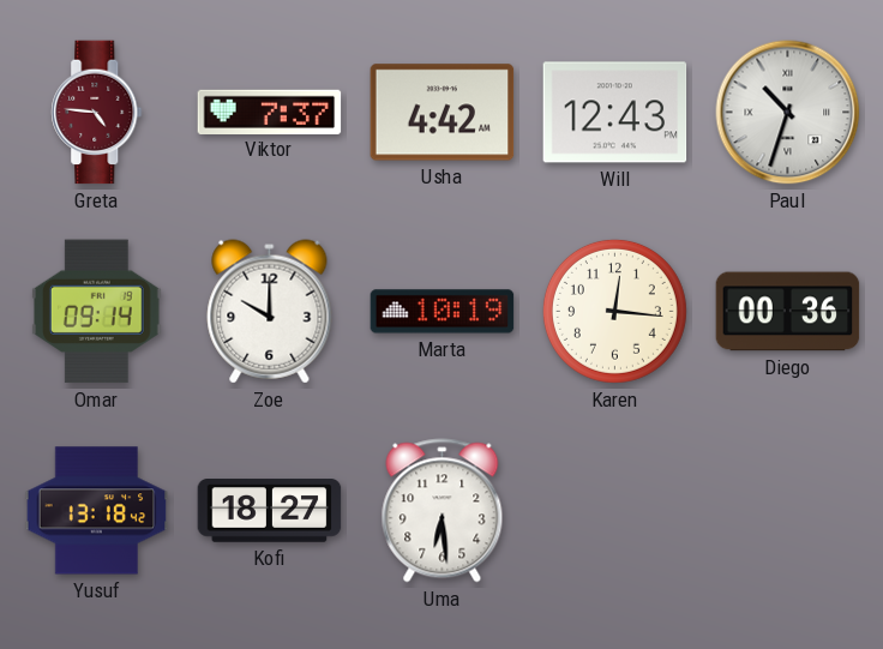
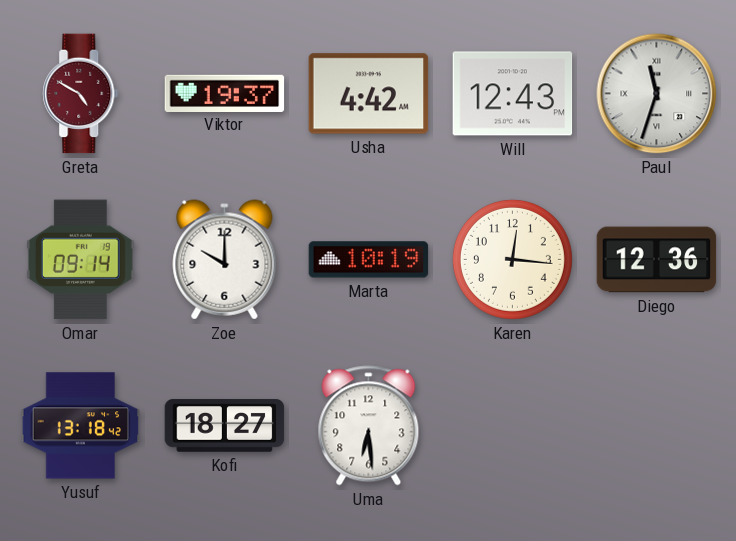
Greta: 4:46 -> 4:50 (81, 94)
Viktor: 7:37 -> 19:37 (225, 93)
Paul: 10:33 -> 11:33 (657, 94)
Diego: 00:36 -> 12:36 (657, 260)
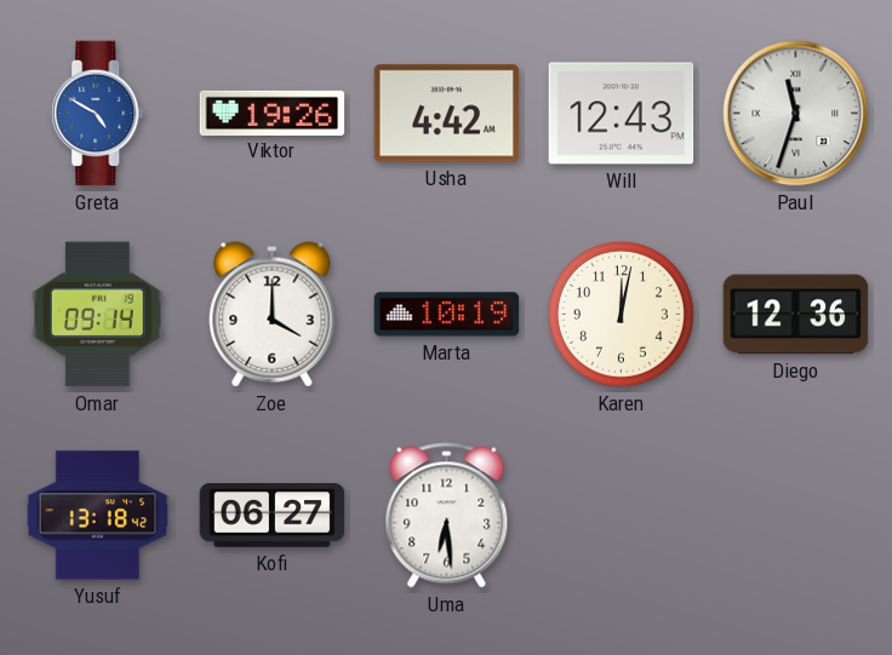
Greta dial: burgundy -> blue (98, 114)
Viktor: 19:37 -> 19:26 (273, 113)
Zoe: 10:00 -> 4:00 (273, 315)
Karen: 12:16 -> 12:02 (621, 314)
Kofi: 18:27 -> 06:27 (273, 516)
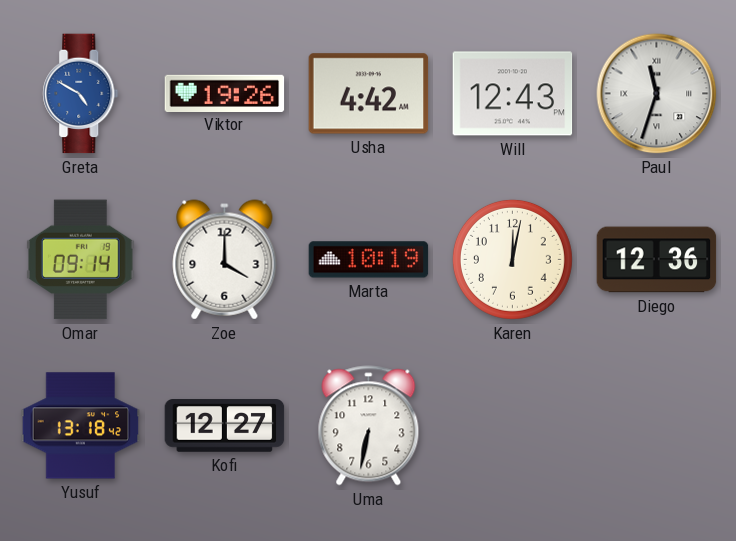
Kofi: 06:27 -> 12:27 (225, 426)
Uma: 6:29 -> 6:32 (369, 426)
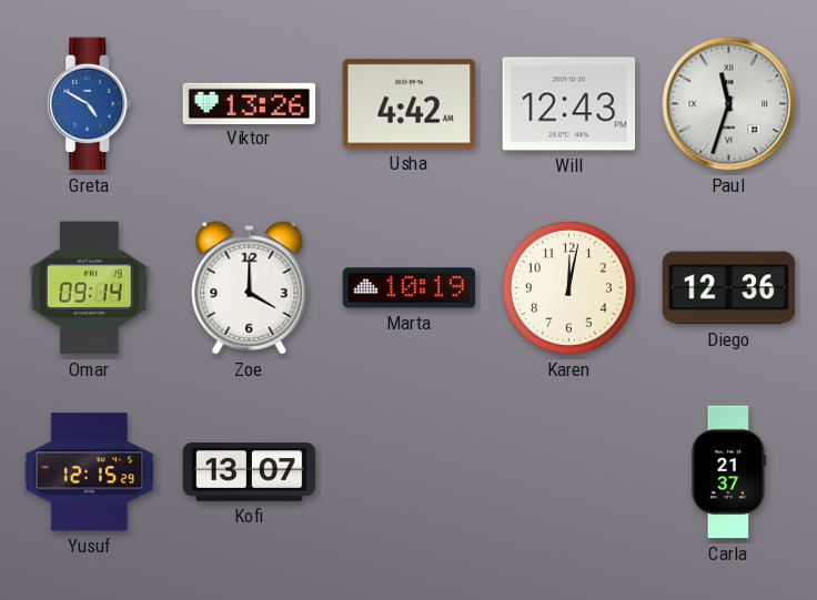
Viktor: 19:26 -> 13:26 (250, 103)
Yusuf: 13:18 -> 12:15 (90, 472)
Kofi: 12:27 -> 13:07 (250, 472)
Uma: 6:32 -> none (369, 426)
Carla: none -> 21:37 (729, 472)
